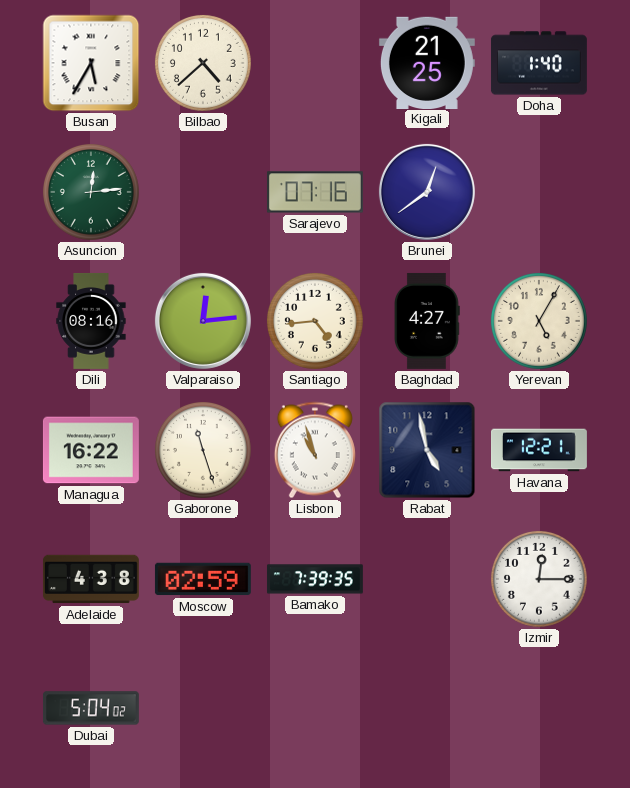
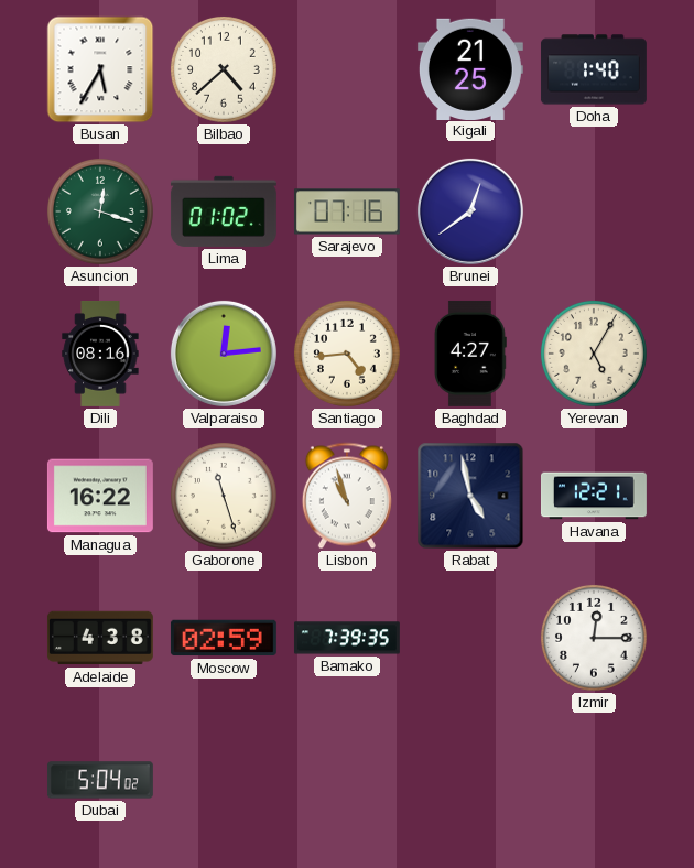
Asuncion: 12:14 -> 12:18 (100, 211)
Lima: none -> 01:02 (224, 211)
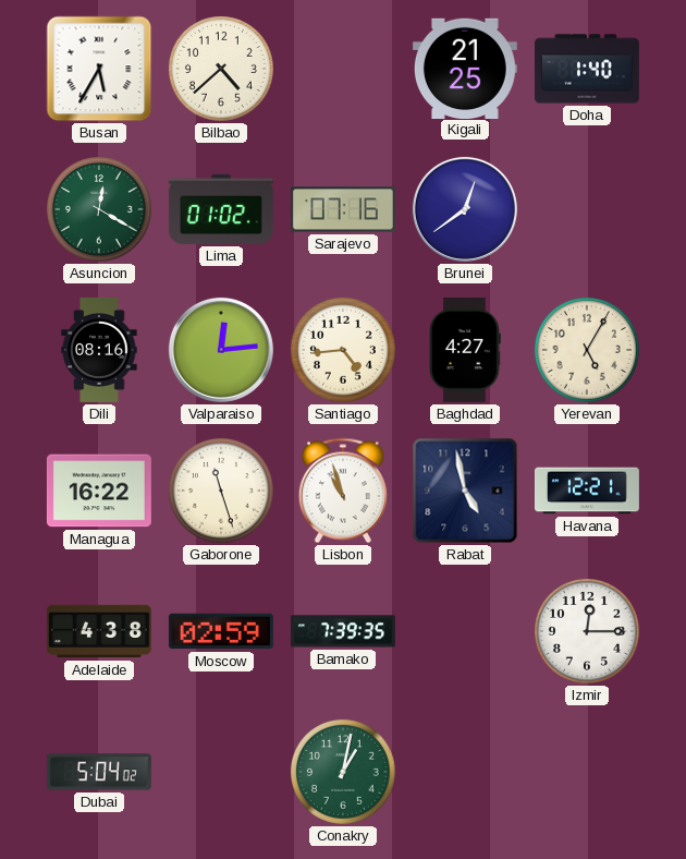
Asuncion: 12:18 -> 12:20 (99, 209)
Conakry: none -> 1:02 (343, 772)
